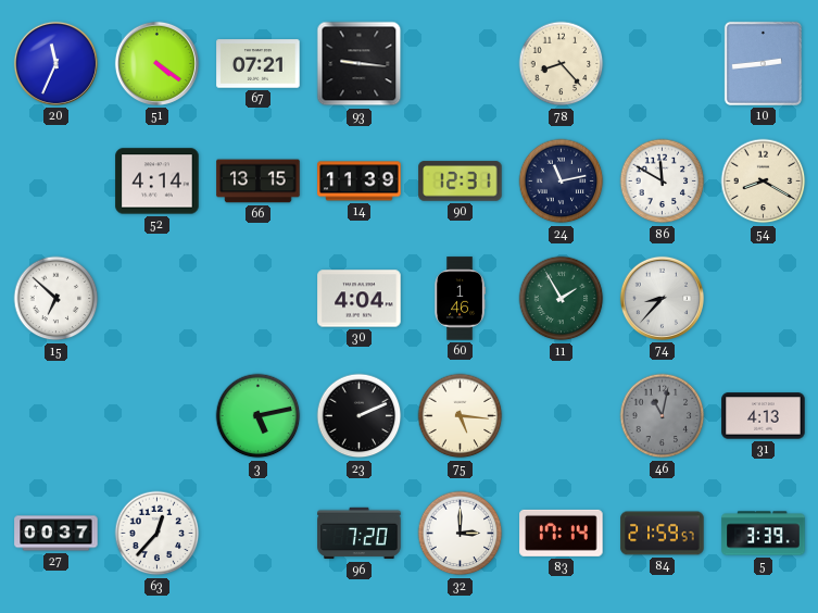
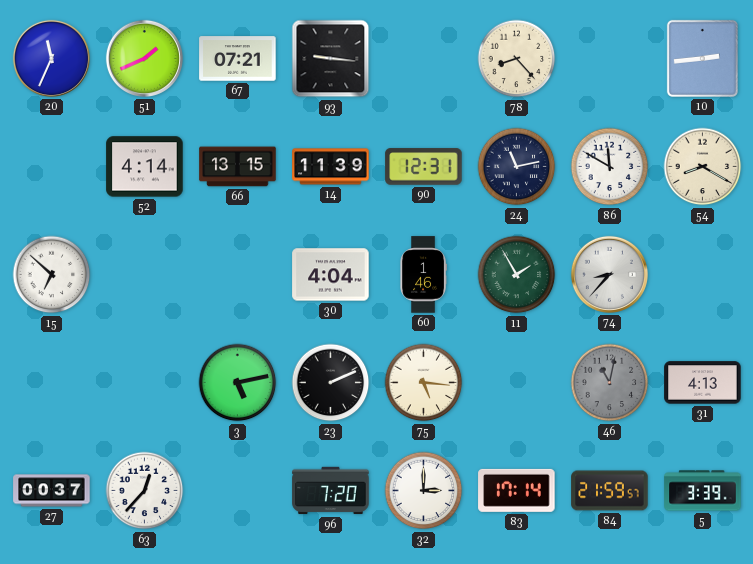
51: 4:21 -> 1:41 (144, 58)
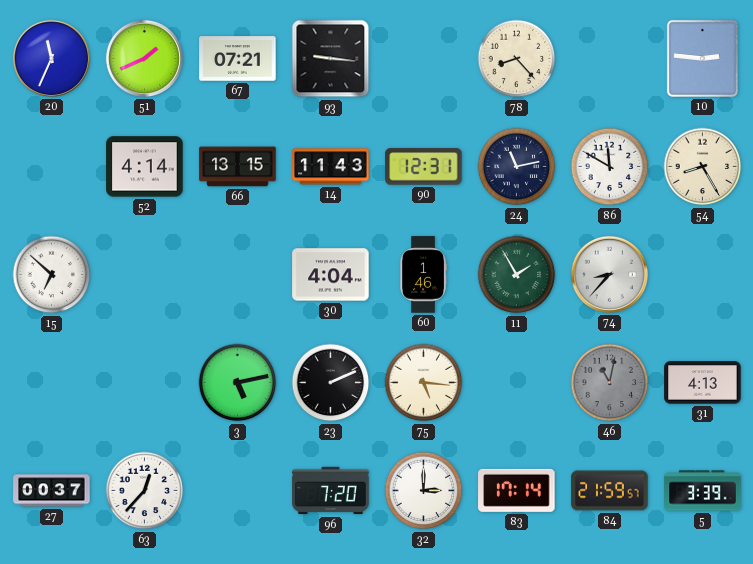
10: 2:44 -> 2:46 (702, 58)
14: 11:39 -> 11:43 (331, 167)
54: 8:20 -> 8:25 (703, 167)
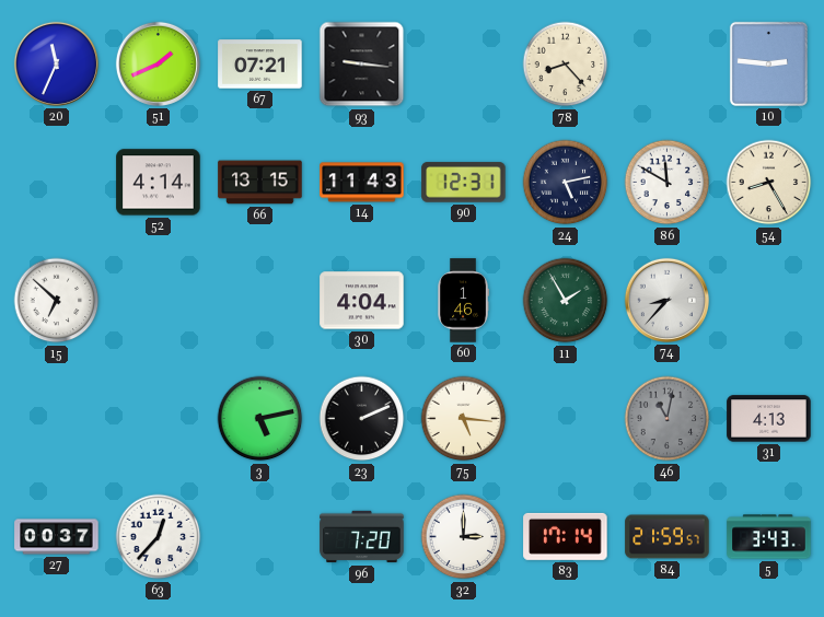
24: 11:13 -> 5:13 (566, 183)
5: 3:39 -> 3:43 (769, 537)
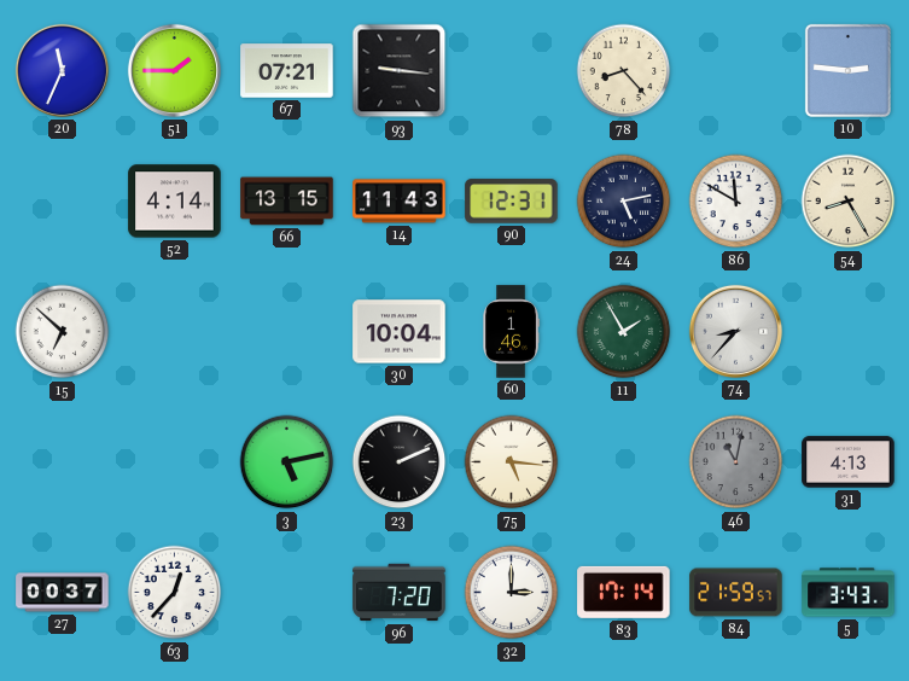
51: 1:41 -> 1:45 (174, 70)
30: 4:04 -> 10:04 (400, 332)
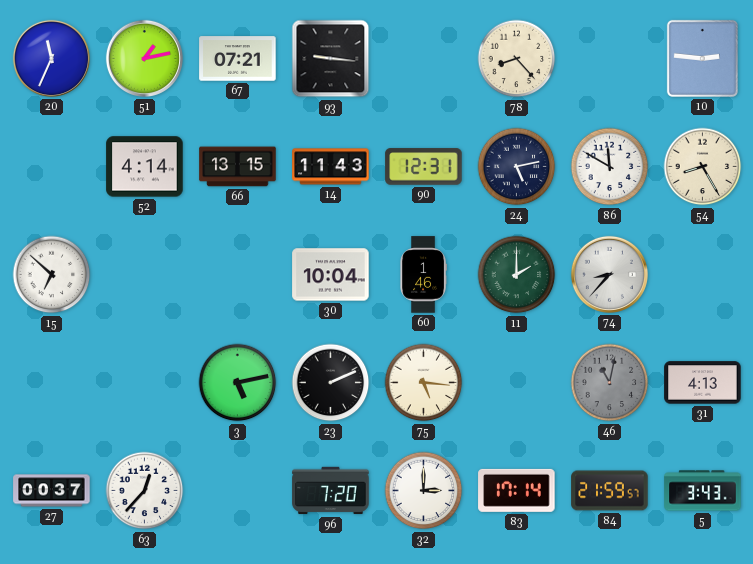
51: 1:45 -> 1:13 (144, 58)
11: 1:55 -> 2:00 (517, 275)
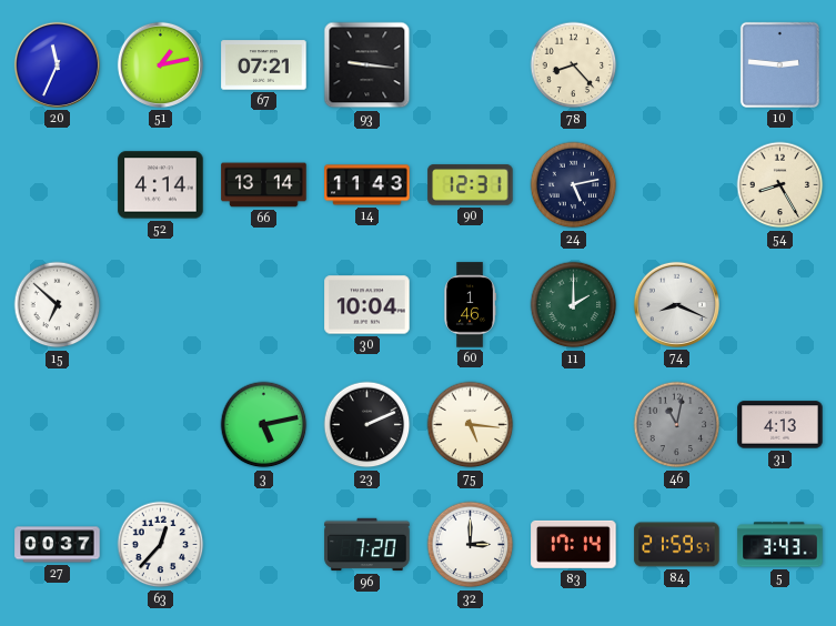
66: 13:15 -> 13:14 (264, 185)
86: 11:50 -> none (610, 167)
74: 8:37 -> 8:19 (676, 304)
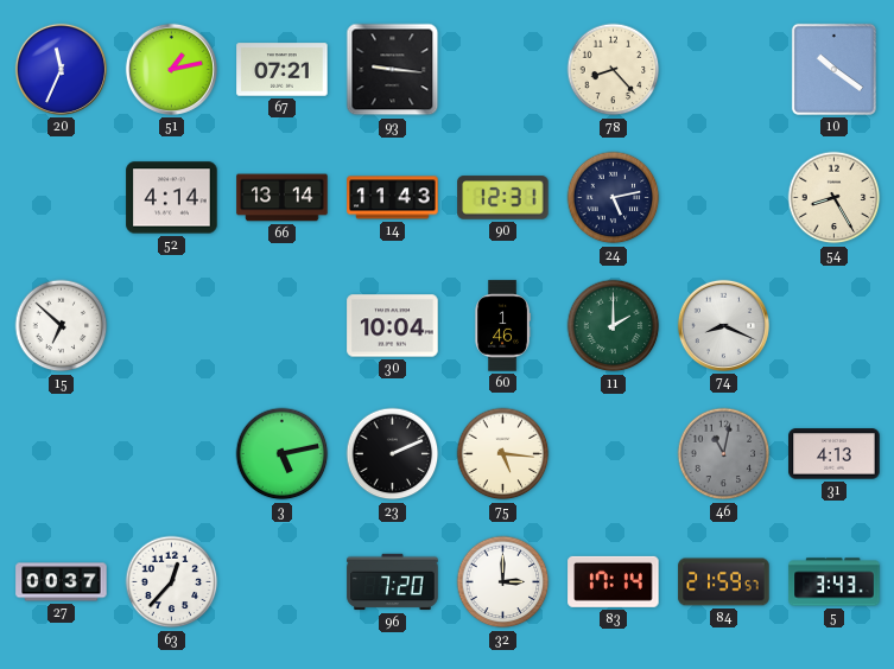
10: 2:46 -> 10:21 (833, 69)
